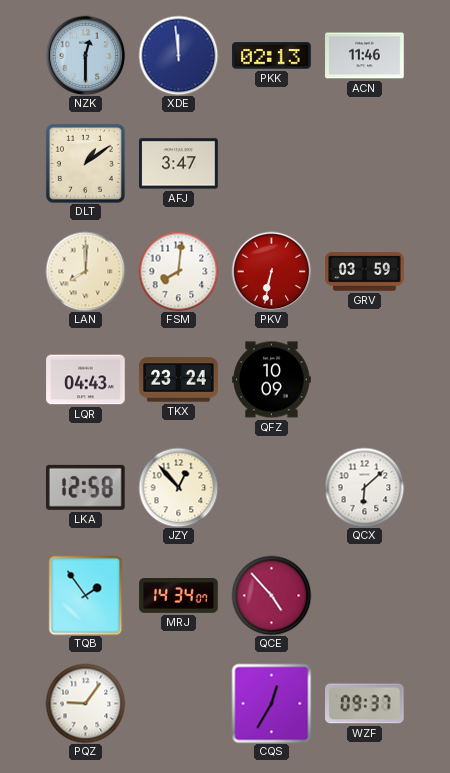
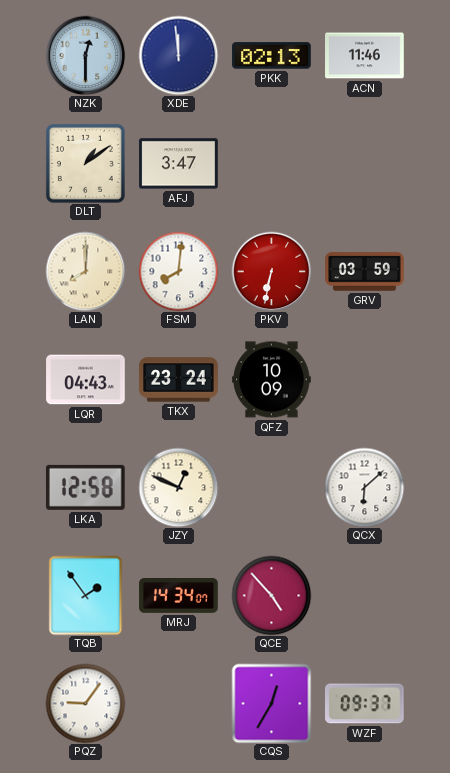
JZY: 12:53 -> 12:49 (178, 487)
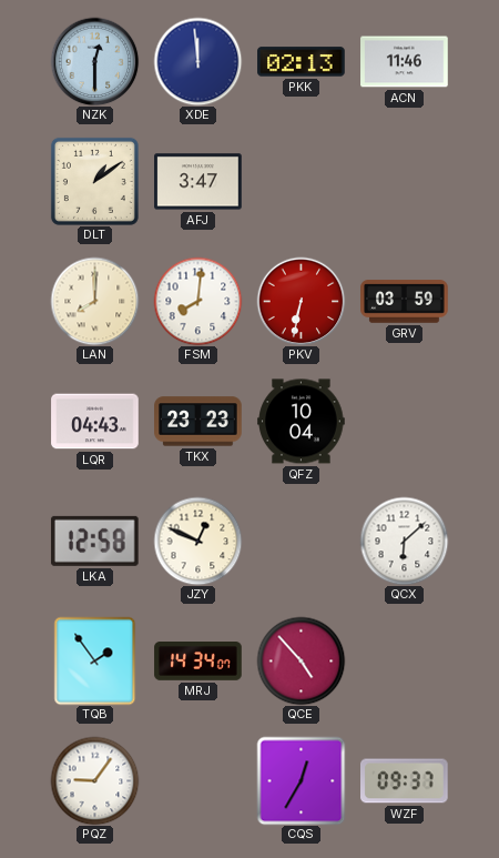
TKX: 23:24 -> 23:23 (198, 422)
QFZ: 10:09 -> 10:04 (302, 422)
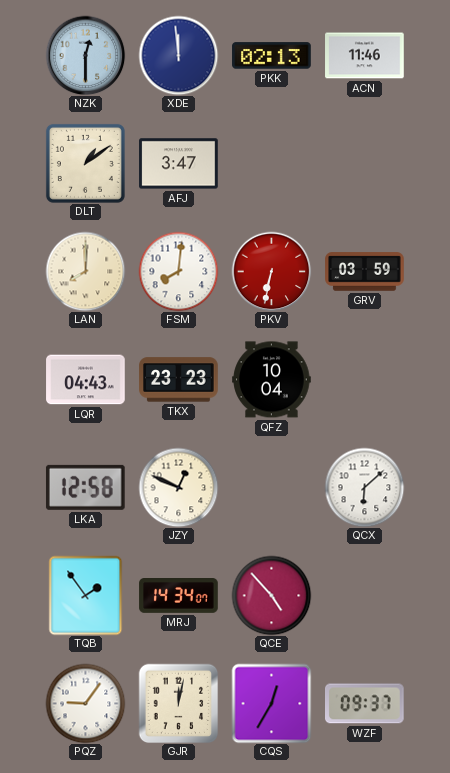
GJR: none -> 12:02 (178, 703)
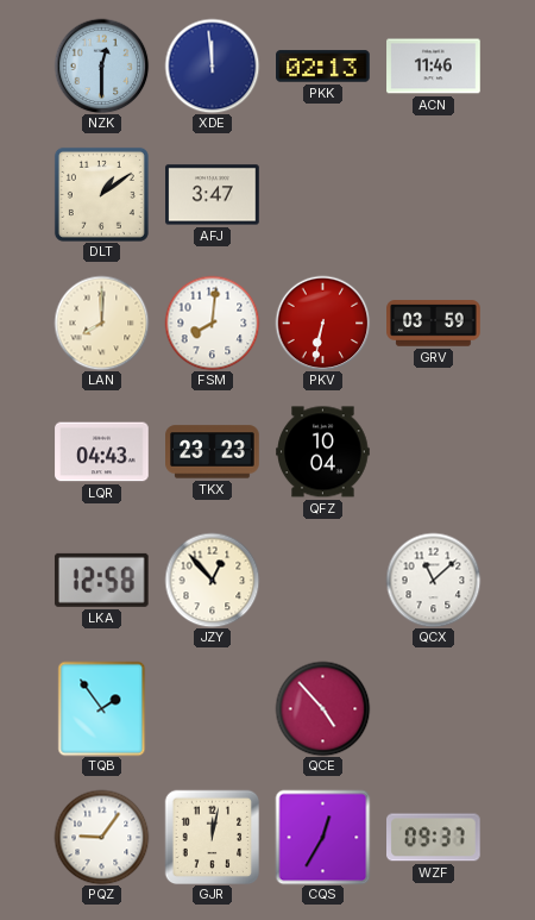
JZY: 12:49 -> 12:53 (212, 580)
QCX: 6:08 -> 11:08 (433, 580)
MRJ: 14:34 -> none (179, 596)
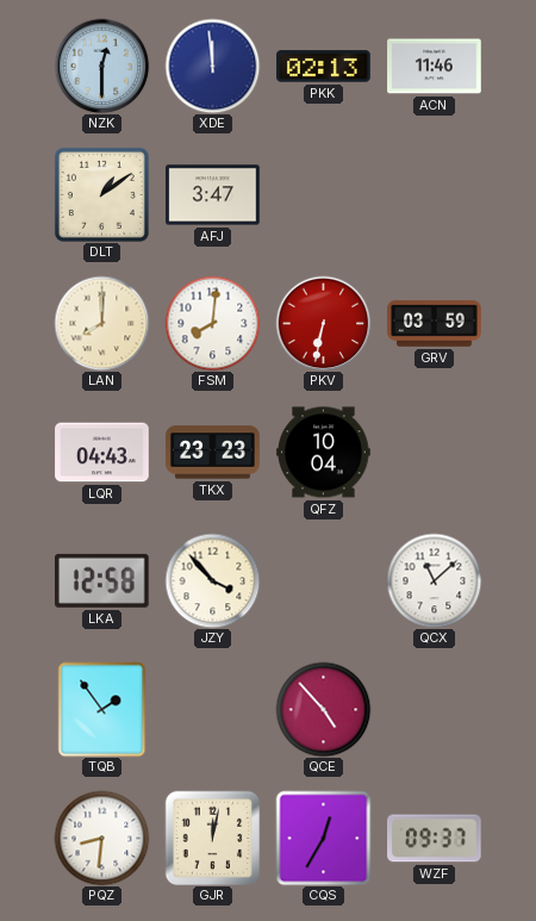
JZY: 12:53 -> 3:53 (212, 580)
PQZ: 9:06 -> 8:31 (101, 838)
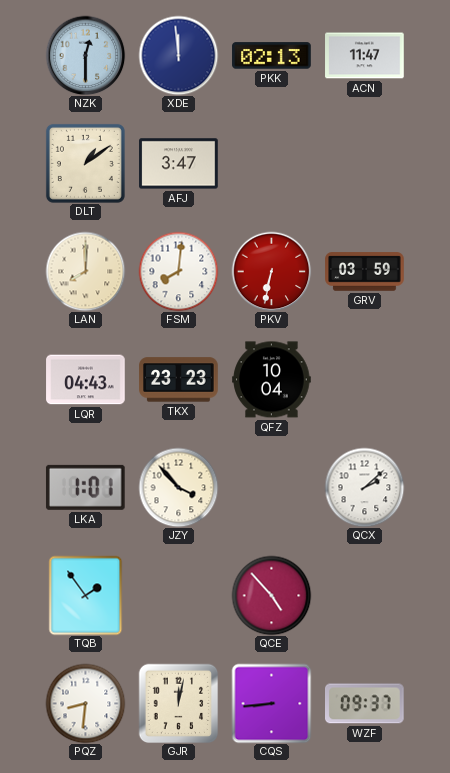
ACN: 11:46 -> 11:47 (365, 56)
LKA: 12:58 -> 1:01 (85, 487)
QCX: 11:08 -> 2:08 (364, 487)
CQS: 12:35 -> 8:44 (271, 703)
